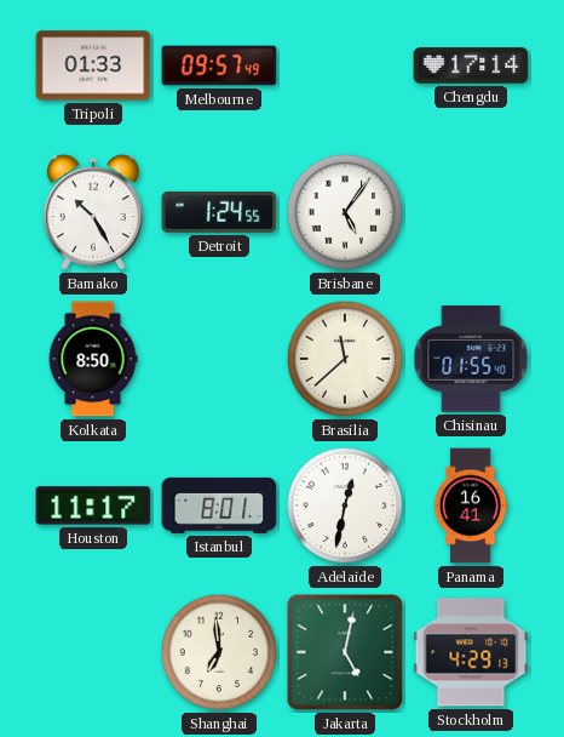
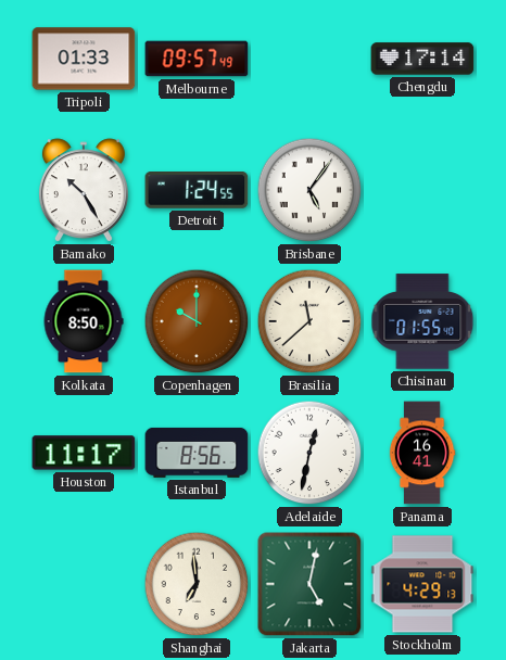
Copenhagen: none -> 10:00 (197, 321)
Istanbul: 8:01 -> 8:56 (197, 453)
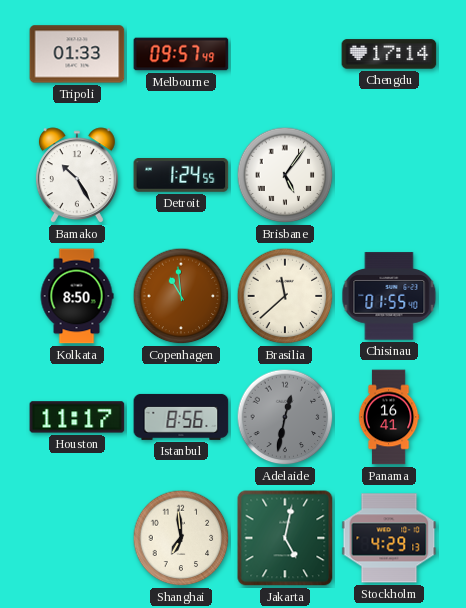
Copenhagen: 10:00 -> 10:59 (181, 296)
Adelaide dial: white -> grey (285, 417)
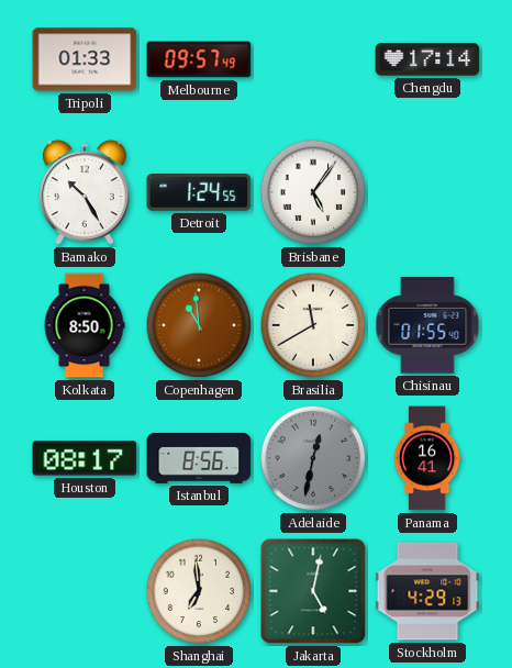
Brasilia: 11:38 -> 11:40 (313, 325)
Houston: 11:17 -> 08:17 (85, 458)
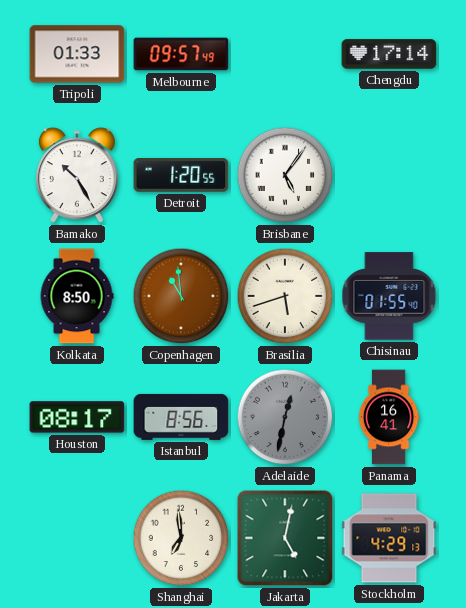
Detroit: 1:24 -> 1:20 (181, 176)
Brasilia: 11:40 -> 5:42 (285, 296)
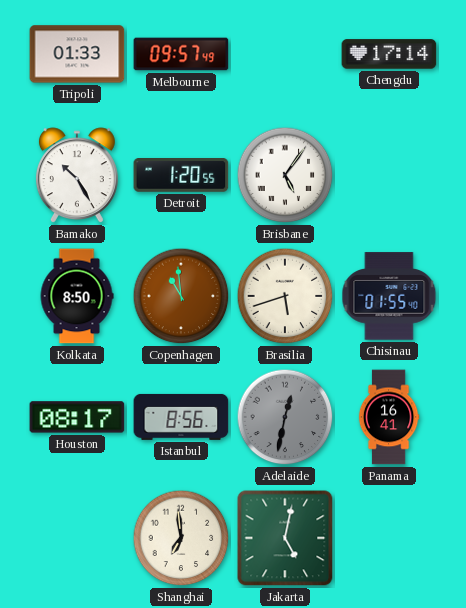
Stockholm: 4:29 -> none (389, 538)
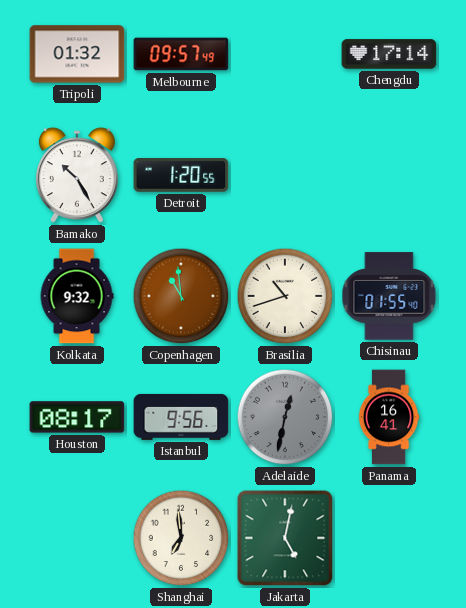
Tripoli: 01:33 -> 01:32 (77, 54)
Brisbane: 5:06 -> none (285, 175)
Kolkata: 8:50 -> 9:32 (77, 296)
Brasilia: 5:42 -> 10:42 (285, 296)
Istanbul: 8:56 -> 9:56 (181, 417)
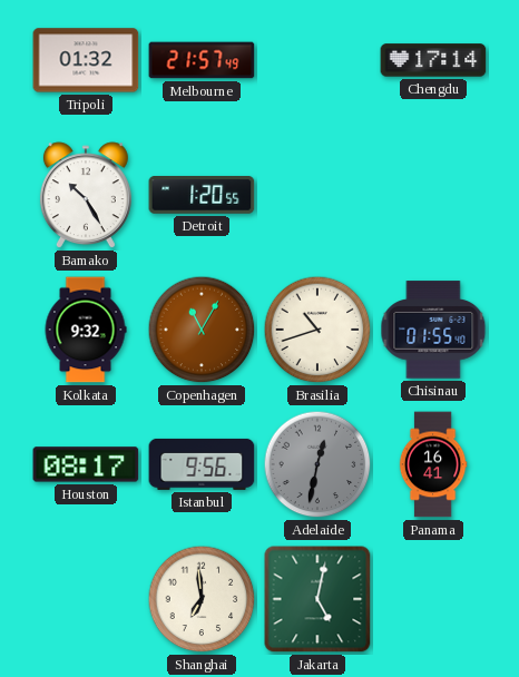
Melbourne: 09:57 -> 21:57 (202, 60)
Copenhagen: 10:59 -> 11:05 (202, 330)
